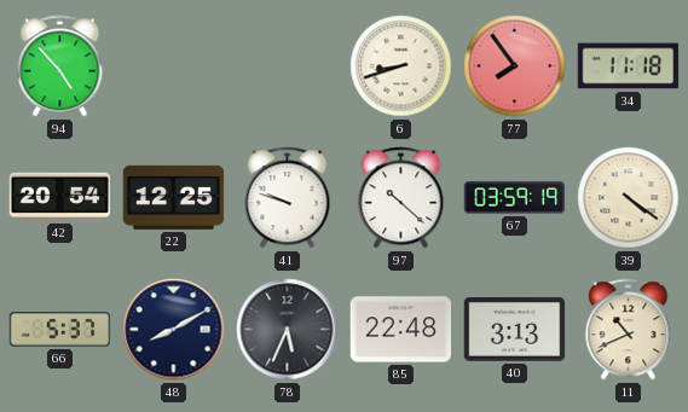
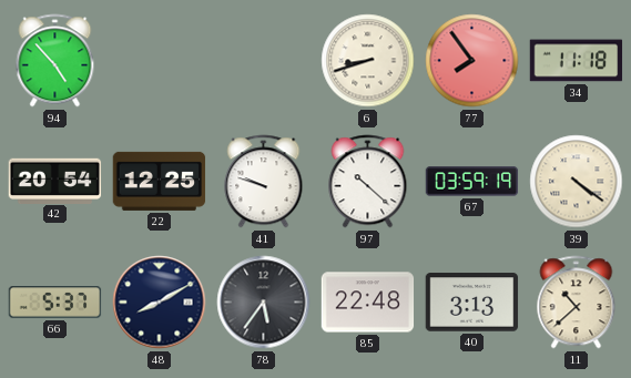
78: 5:34 -> 5:36 (264, 303)
11: 10:41 -> 10:38 (577, 303)
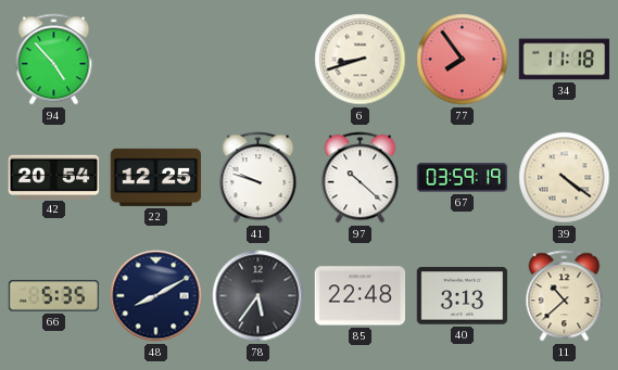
66: 5:37 -> 5:35 (54, 296)
